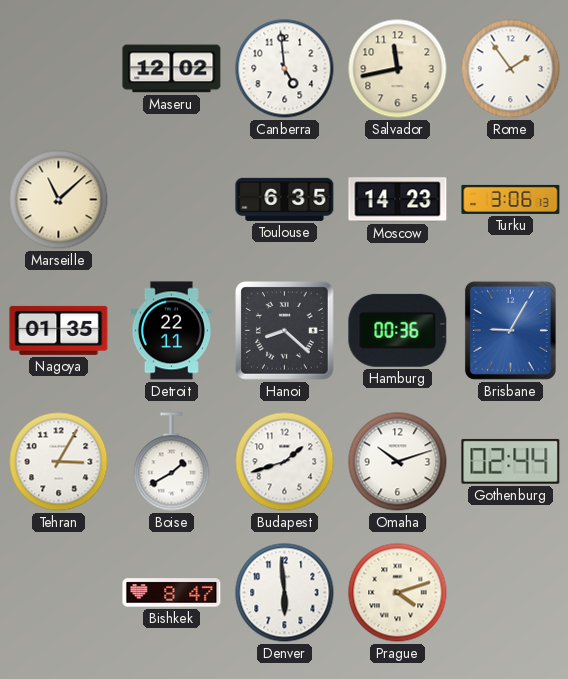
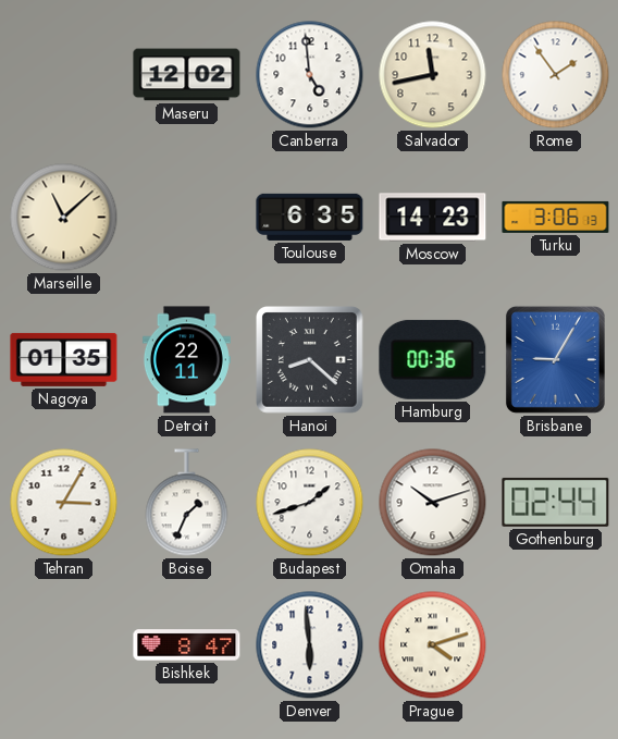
Boise: 1:40 -> 1:34 (187, 503)
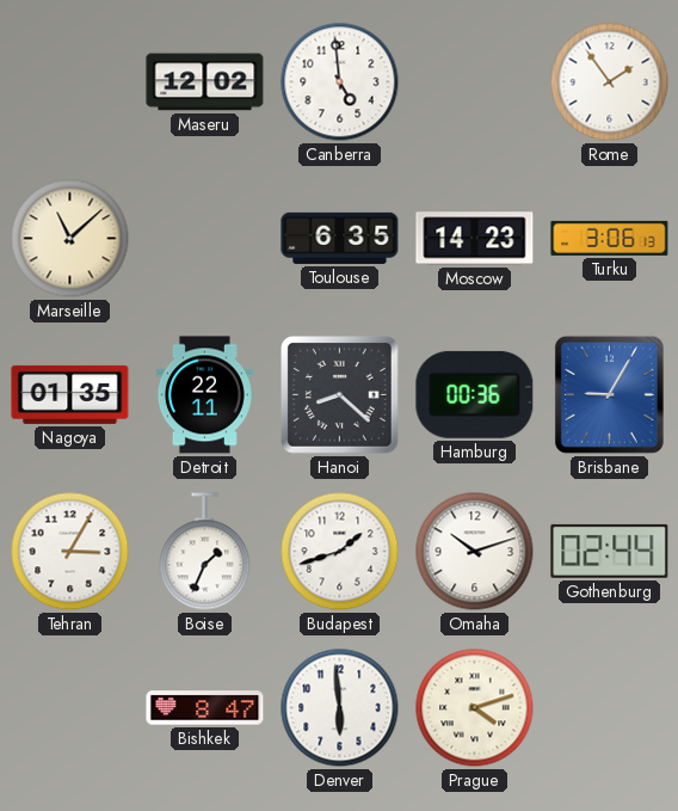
Salvador: 11:43 -> none (433, 75)
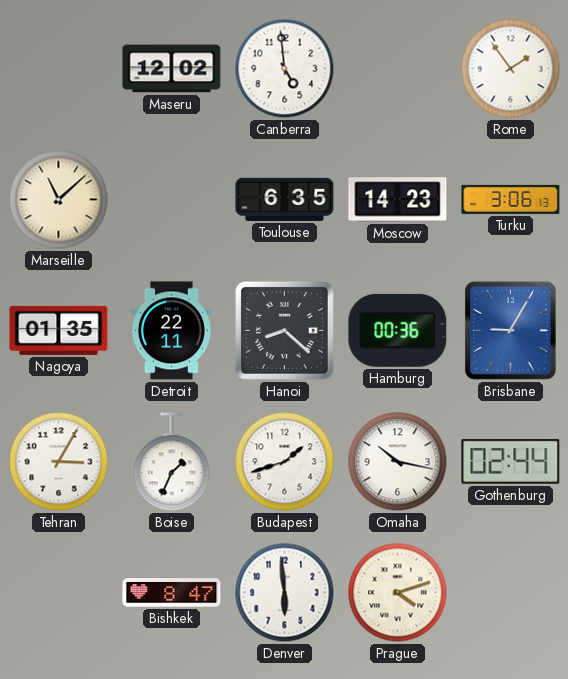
Omaha: 10:12 -> 10:17 (398, 462)
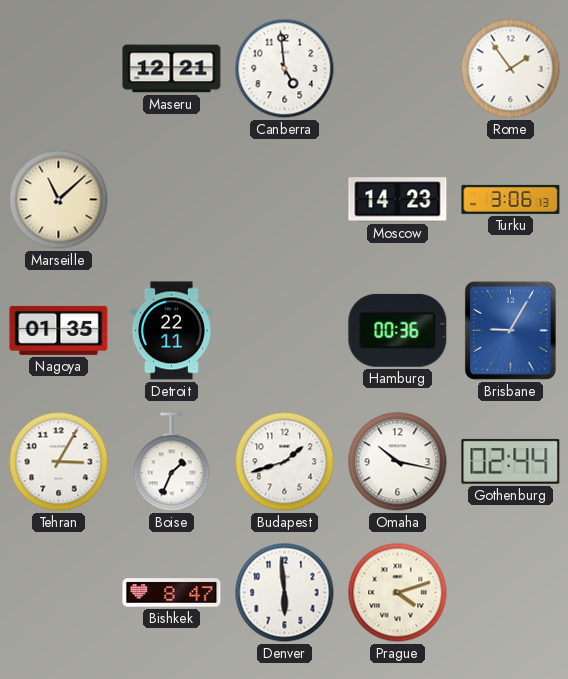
Maseru: 12:02 -> 12:21 (172, 69)
Toulouse: 6:35 -> none (285, 199)
Hanoi: 8:22 -> none (285, 331)
